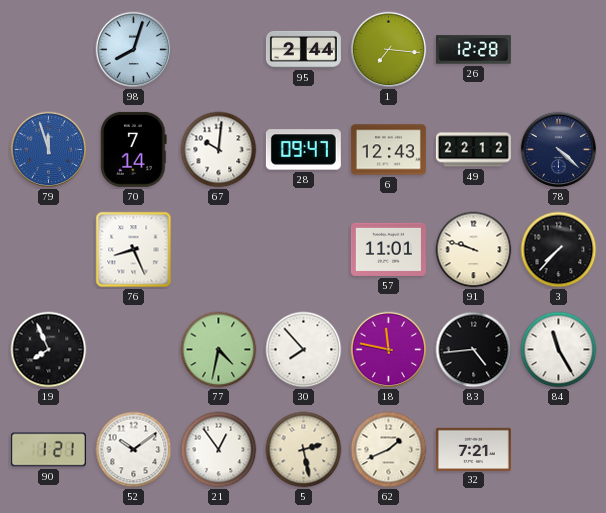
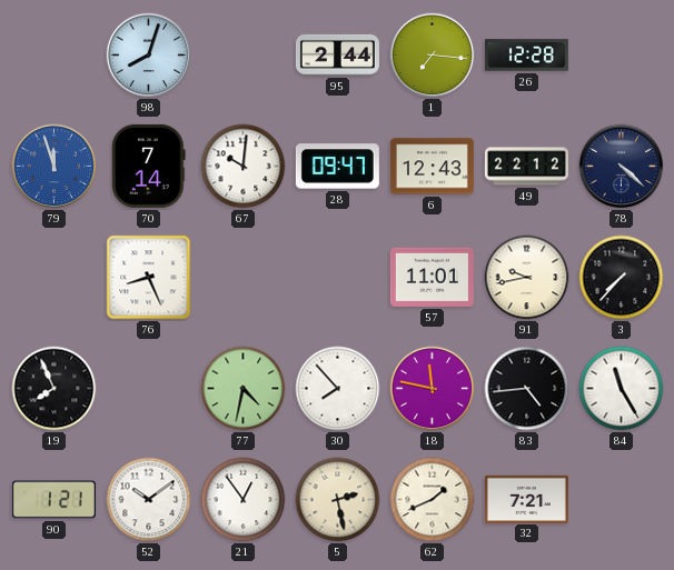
91: 9:48 -> 9:43 (527, 278)
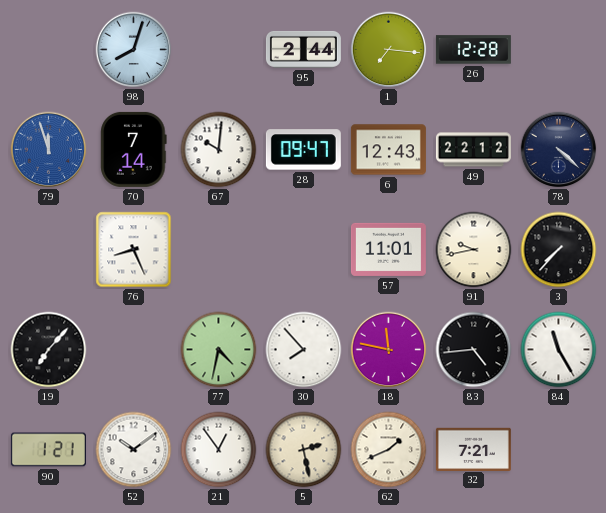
19: 7:56 -> 7:07 (49, 350)
